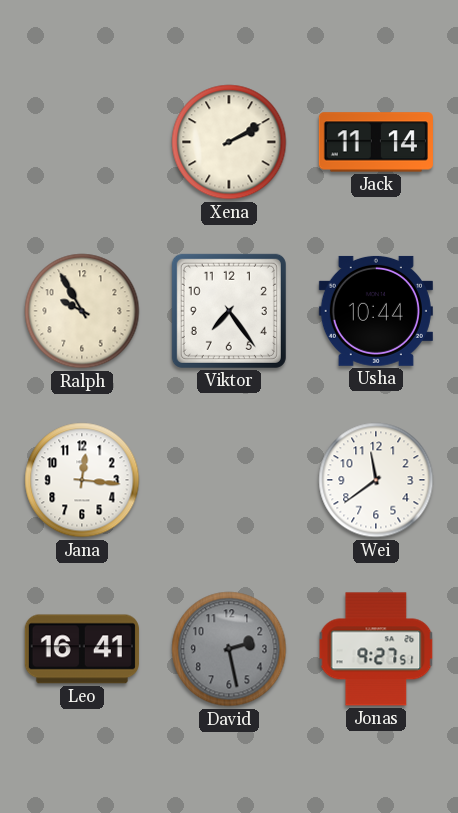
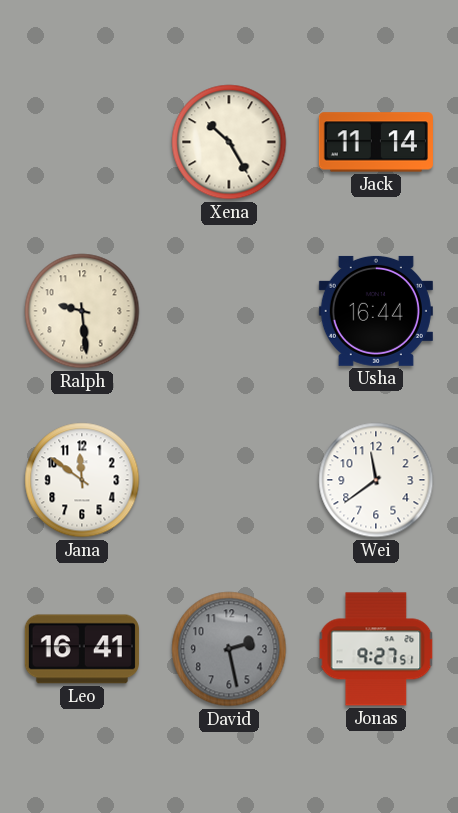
Xena: 2:10 -> 10:25 (229, 142)
Ralph: 9:55 -> 9:29 (82, 311)
Viktor: 7:24 -> none (229, 311)
Usha: 10:44 -> 16:44 (376, 311)
Jana: 12:16 -> 11:51 (82, 480)
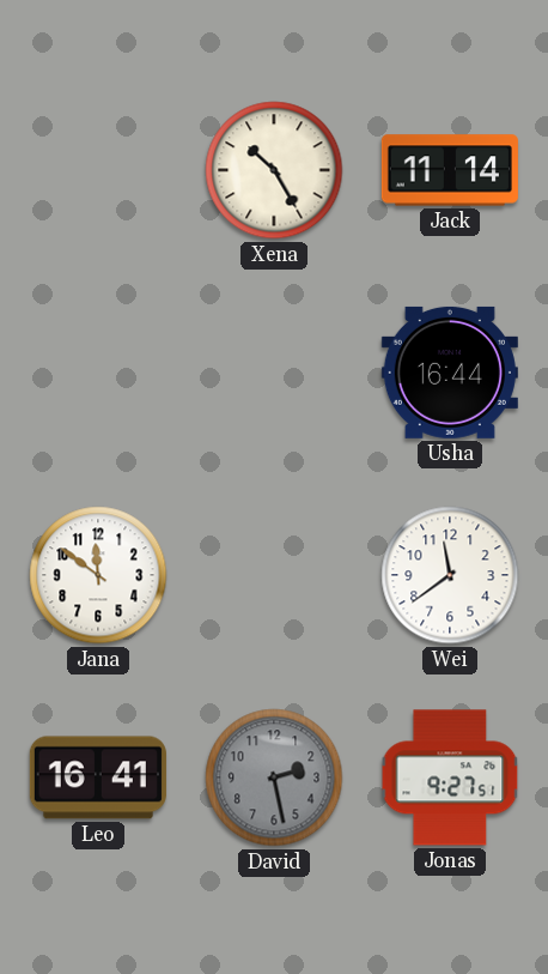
Ralph: 9:29 -> none (82, 311)
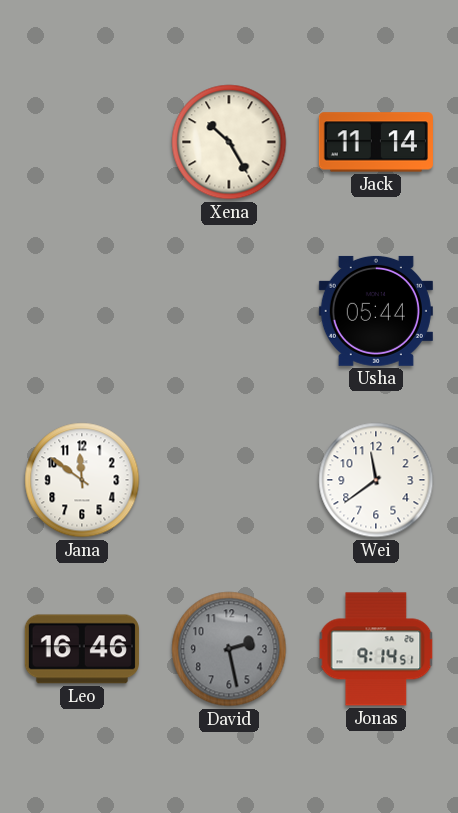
Usha: 16:44 -> 05:44 (376, 311)
Leo: 16:41 -> 16:46 (82, 649)
Jonas: 9:27 -> 9:14 (376, 649)
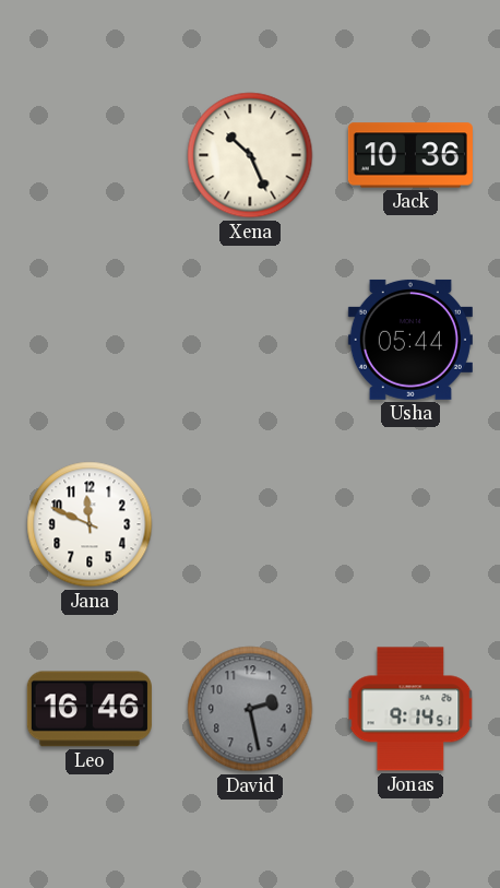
Xena: 10:25 -> 10:26 (250, 155)
Jack: 11:14 -> 10:36 (410, 155)
Jana: 11:51 -> 11:49 (90, 524)
Wei: 11:39 -> none (376, 480)
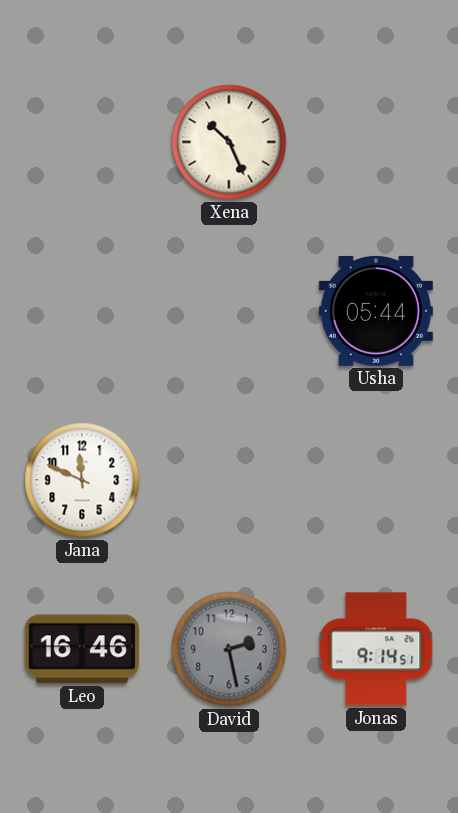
Jack: 10:36 -> none (410, 155)
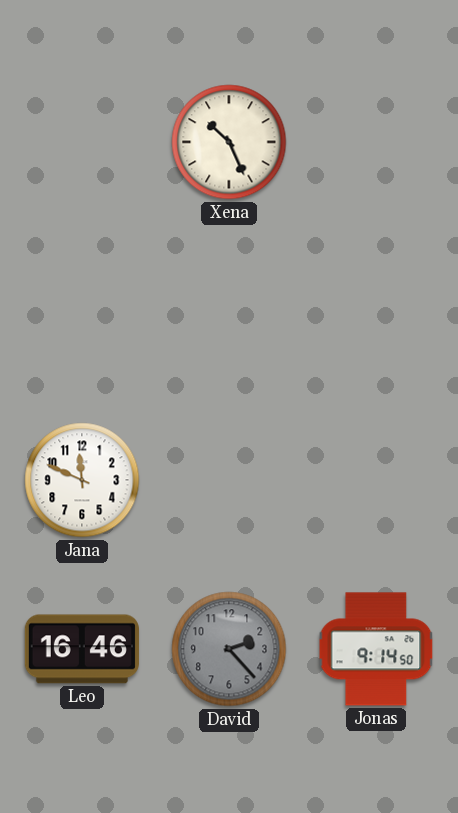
Usha: 05:44 -> none (376, 311)
David: 2:28 -> 2:23 (229, 649)
Jonas: 9:14:51 -> 9:14:50 (376, 649)
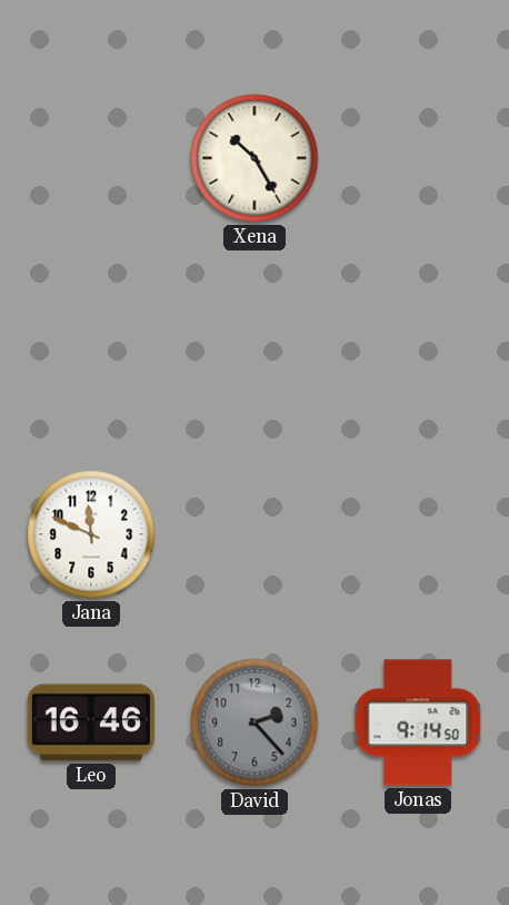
Xena: 10:26 -> 10:25 (255, 158)
